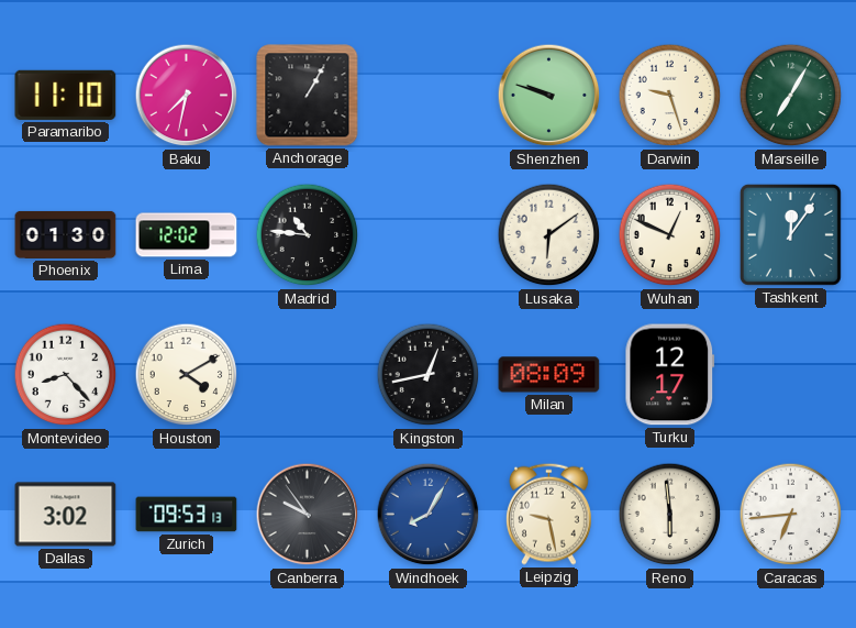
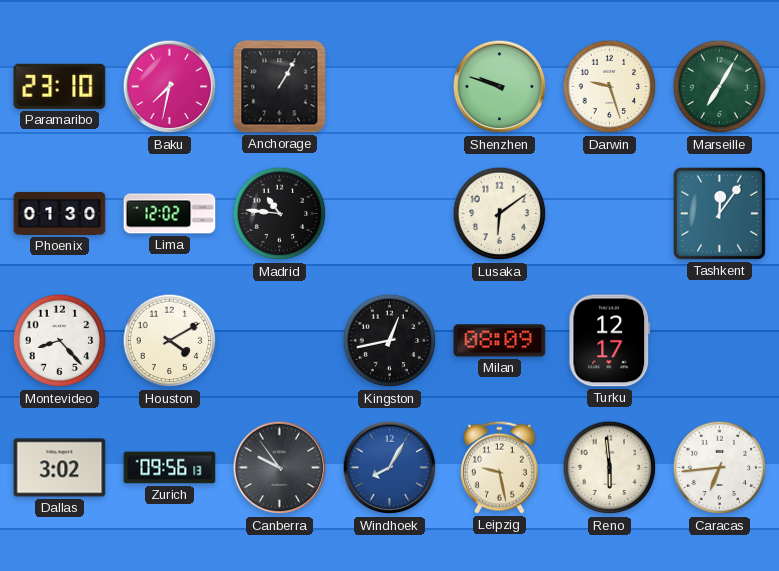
Paramaribo: 11:10 -> 23:10 (60, 86)
Wuhan: 12:49 -> none (670, 235)
Zurich: 09:53 -> 09:56 (170, 468)
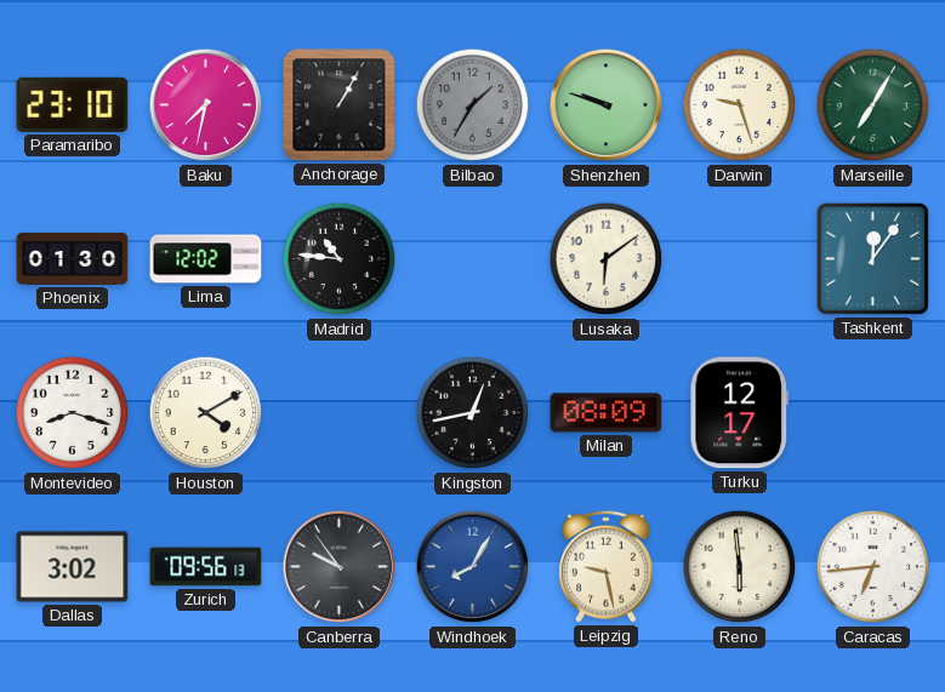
Bilbao: none -> 1:35 (473, 105)
Montevideo: 8:23 -> 8:18 (73, 413)
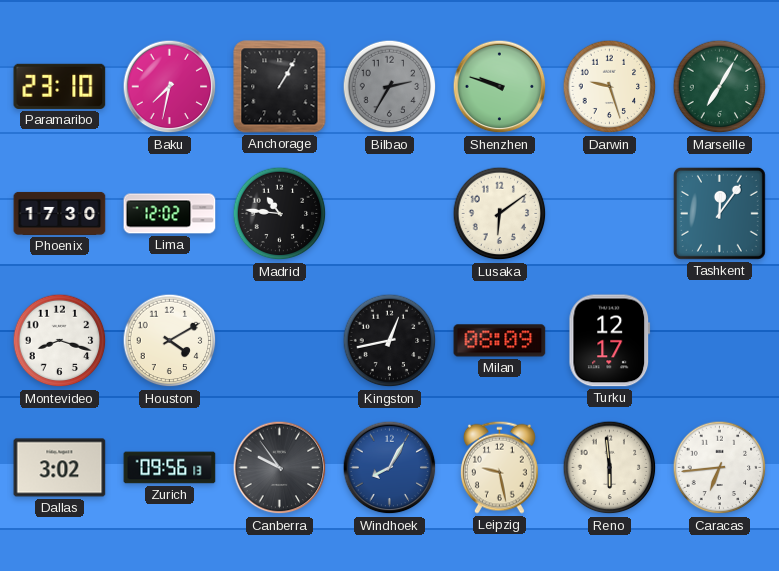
Bilbao: 1:35 -> 2:35 (390, 87)
Phoenix: 01:30 -> 17:30 (60, 213)
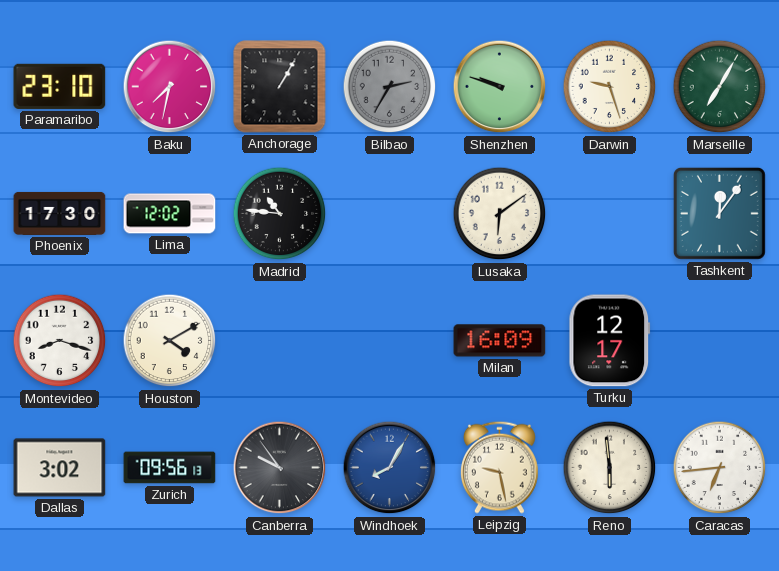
Kingston: 12:43 -> none (390, 341)
Milan: 08:09 -> 16:09 (500, 341)
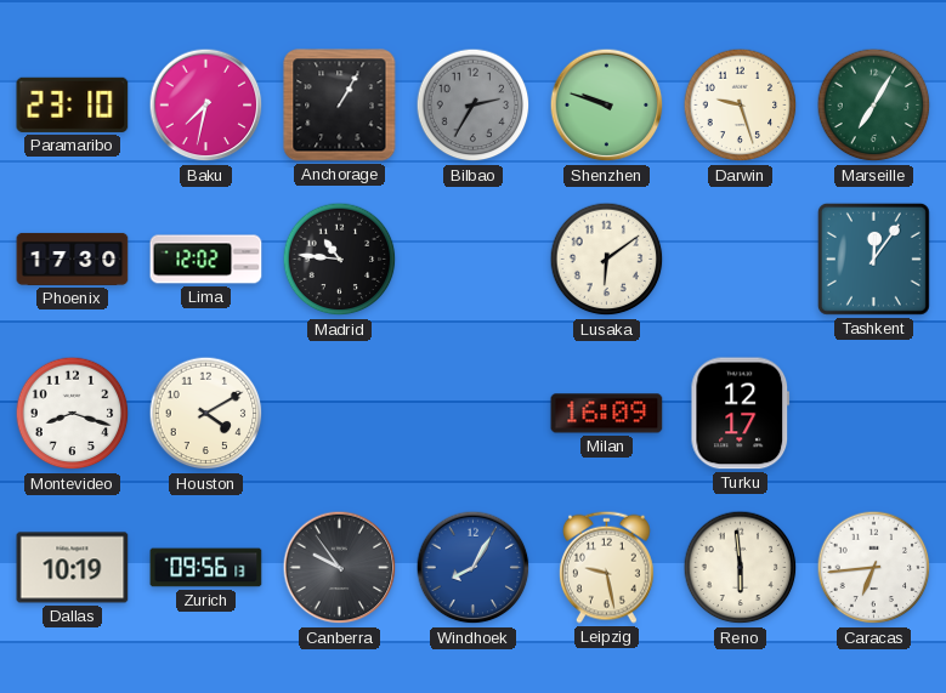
Dallas: 3:02 -> 10:19 (73, 568)
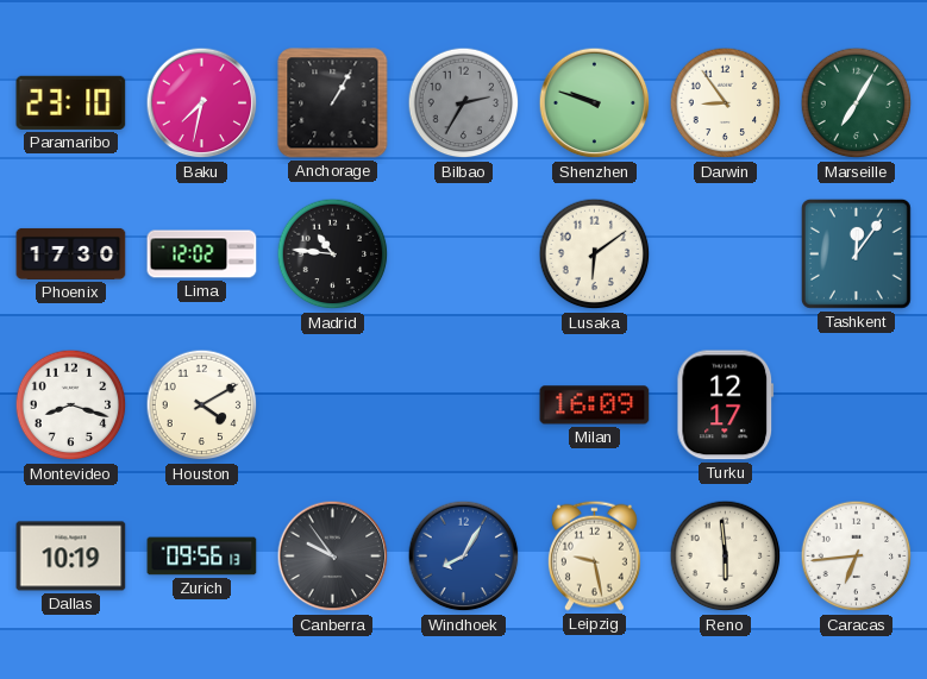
Darwin: 9:27 -> 8:54 (726, 103)
